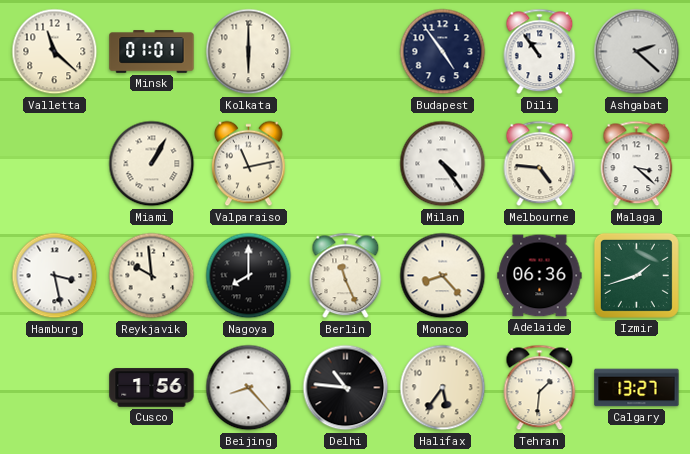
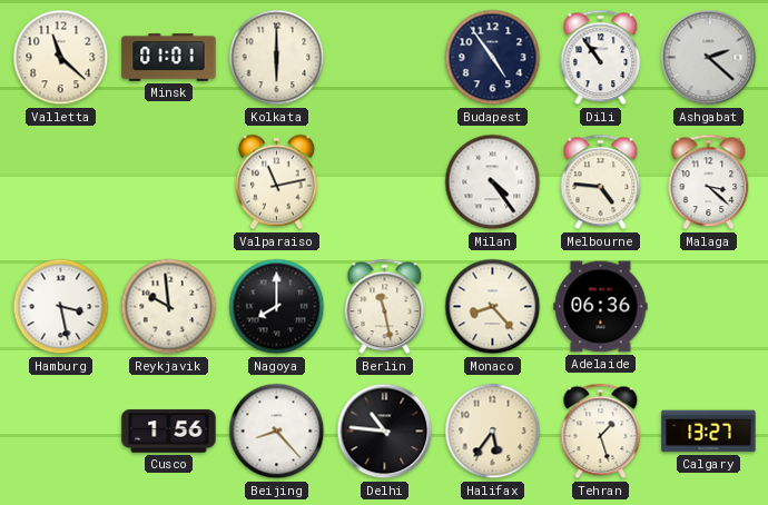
Miami: 1:05 -> none (152, 164)
Berlin: 11:26 -> 11:28 (385, 307)
Izmir: 1:42 -> none (636, 275)
Tehran: 1:31 -> 1:27 (601, 432)
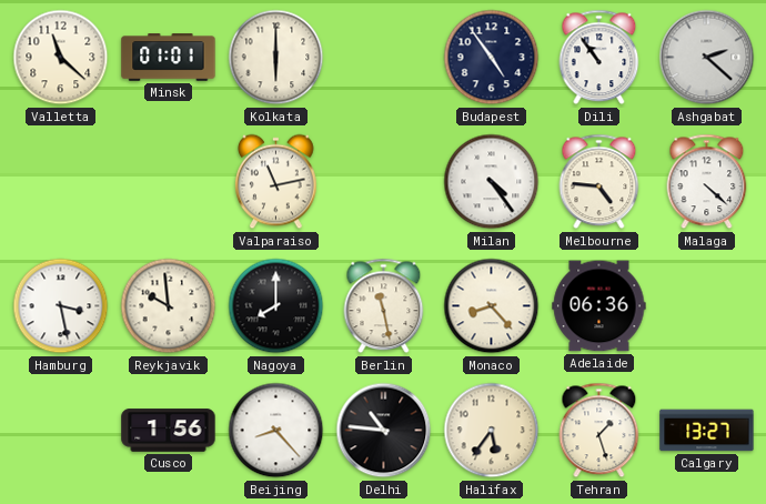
Malaga: 3:22 -> 4:22 (707, 182)
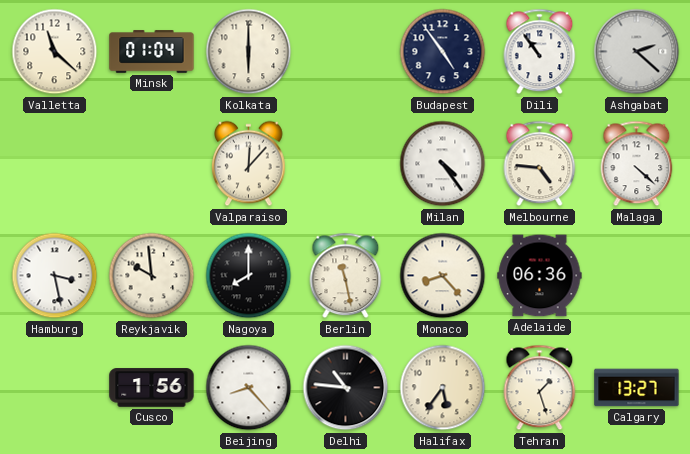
Minsk: 01:01 -> 01:04 (152, 52)
Valparaiso: 11:13 -> 12:07 (249, 164)
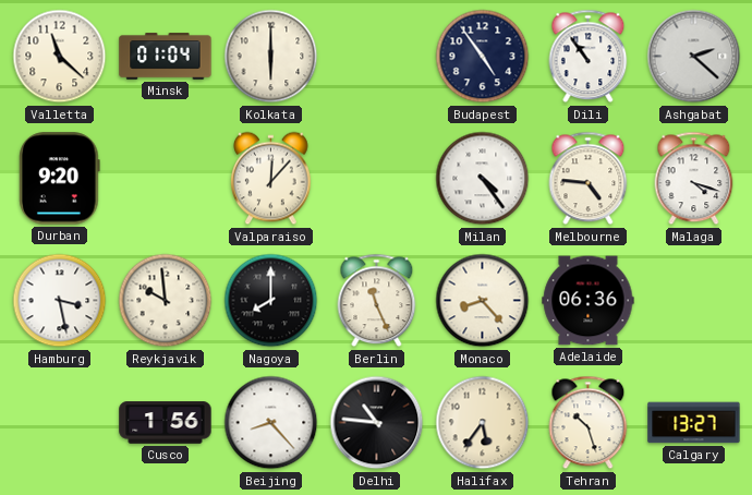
Durban: none -> 9:20 (60, 179)
Malaga: 4:22 -> 4:18 (694, 179)
Berlin: 11:28 -> 11:26 (377, 301)
Tehran: 1:27 -> 10:27 (589, 423)
